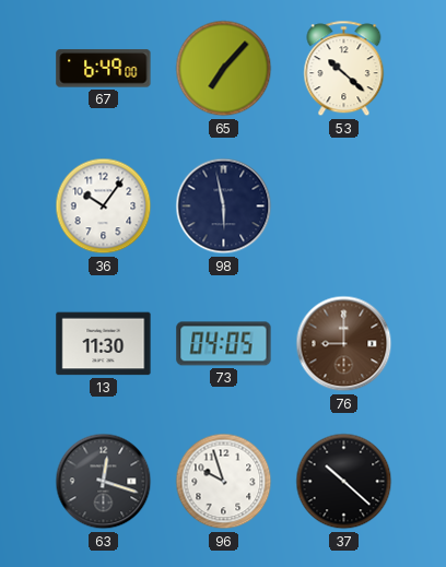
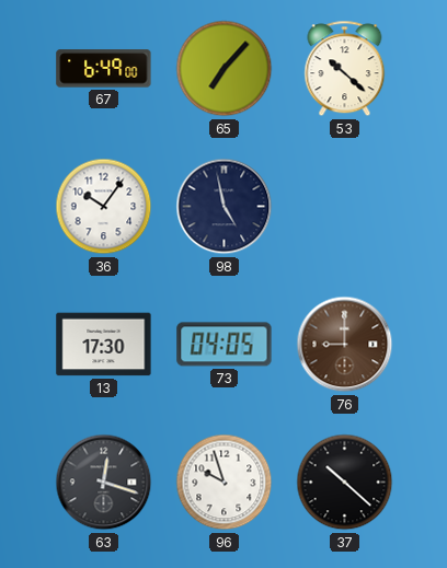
98: 5:58 -> 4:58 (225, 207)
13: 11:30 -> 17:30 (104, 345)
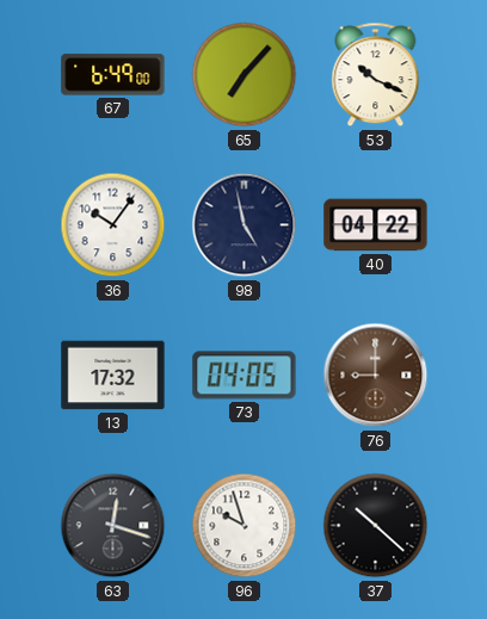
53: 10:22 -> 10:19 (376, 75)
40: none -> 04:22 (376, 225)
13: 17:30 -> 17:32 (113, 376)
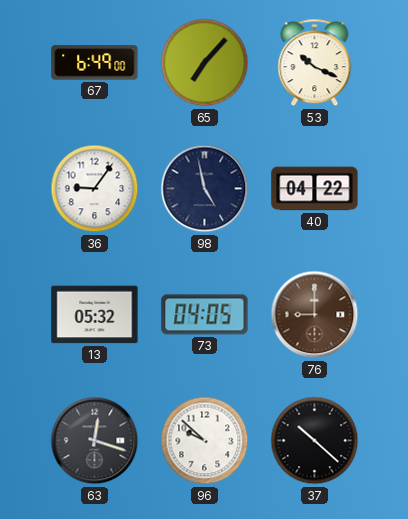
36: 10:06 -> 9:06 (95, 189)
13: 17:32 -> 05:32 (95, 315)
96: 9:57 -> 9:52 (205, 441)
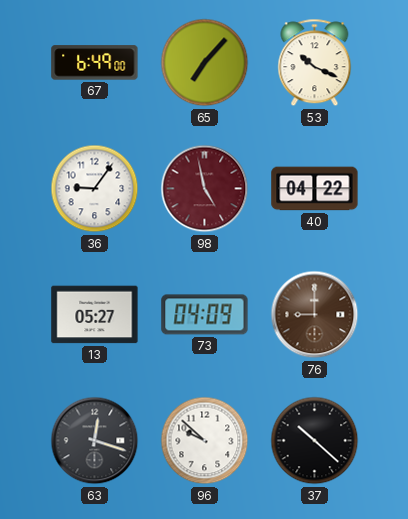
98 dial: navy -> burgundy (205, 189)
13: 05:32 -> 05:27 (95, 315)
73: 04:05 -> 04:09 (205, 315)
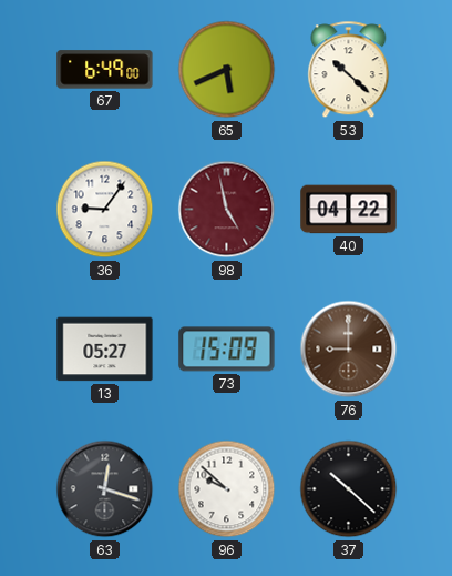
65: 7:07 -> 5:41 (227, 70)
53: 10:19 -> 10:22 (349, 70)
73: 04:09 -> 15:09 (227, 350)
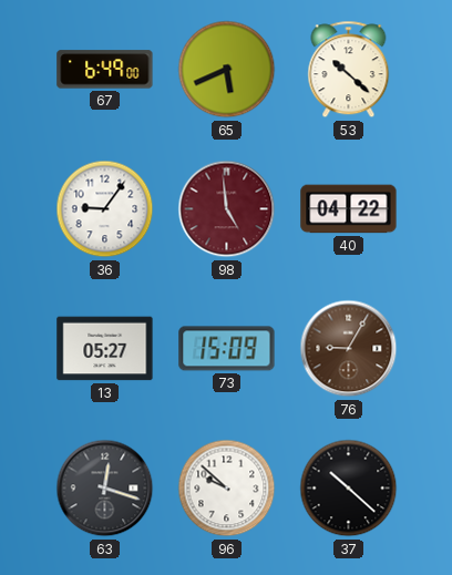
98: 4:58 -> 4:59 (227, 209)
76: 9:00 -> 9:05 (349, 349)
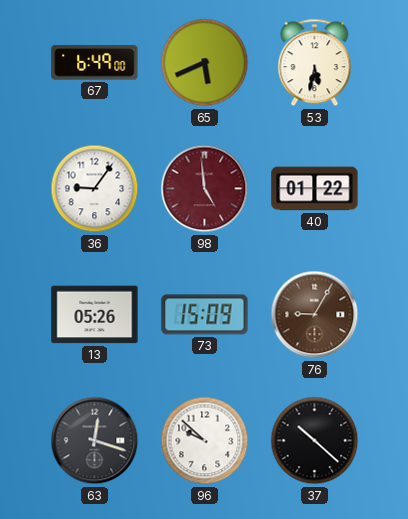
53: 10:22 -> 5:32 (315, 63)
40: 04:22 -> 01:22 (315, 189)
13: 05:27 -> 05:26 (95, 315)
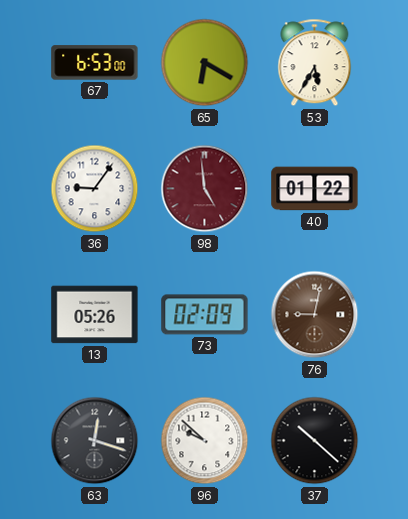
67: 6:49 -> 6:53 (95, 63)
65: 5:41 -> 6:20 (205, 63)
53: 5:32 -> 5:35 (315, 63)
73: 15:09 -> 02:09 (205, 315)
76: 9:05 -> 9:02 (315, 315)
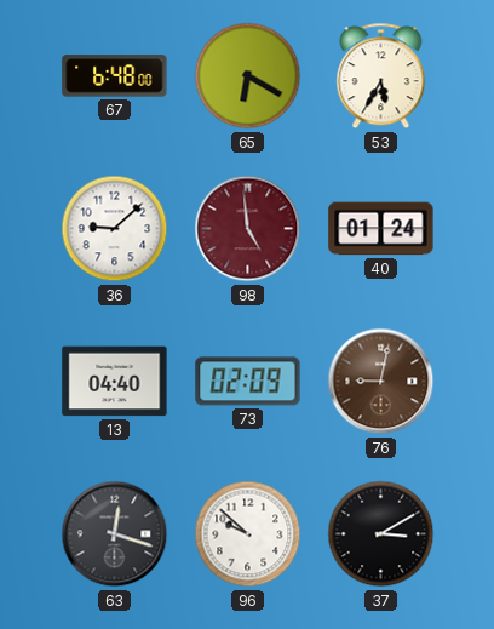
67: 6:53 -> 6:48 (115, 76)
36: 9:06 -> 9:08 (115, 229)
40: 01:22 -> 01:24 (381, 229)
13: 05:26 -> 04:40 (115, 382)
37: 10:22 -> 3:10 (381, 534)
